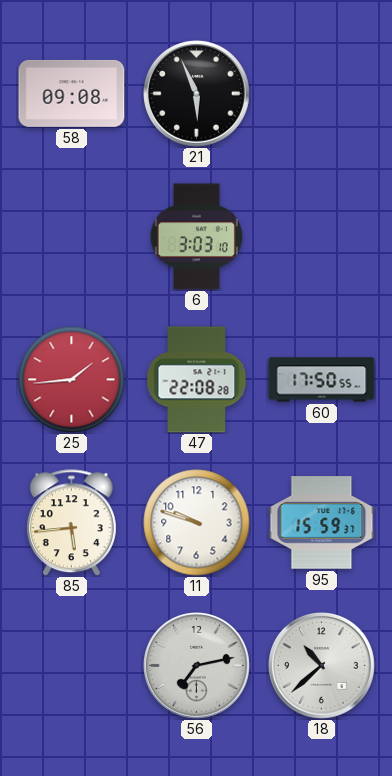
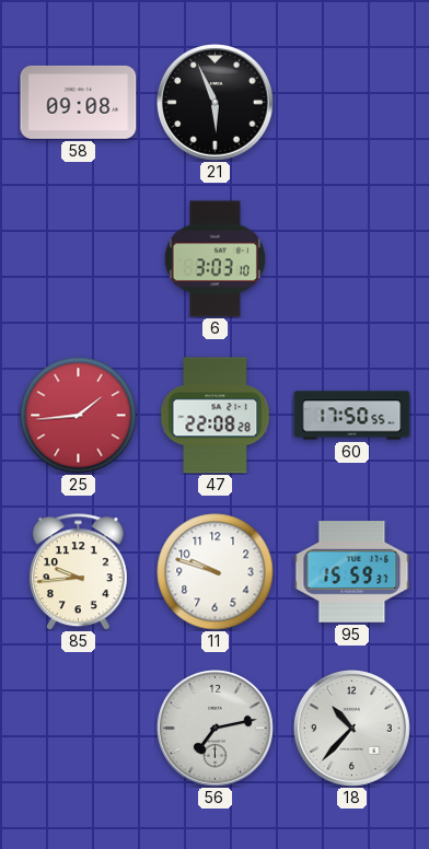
85: 5:44 -> 9:44 (78, 572)
18: 10:38 -> 10:37 (352, 729)
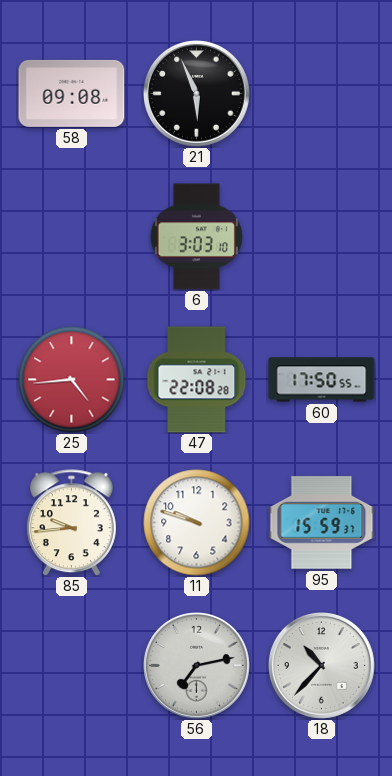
25: 1:44 -> 4:44 (72, 380)
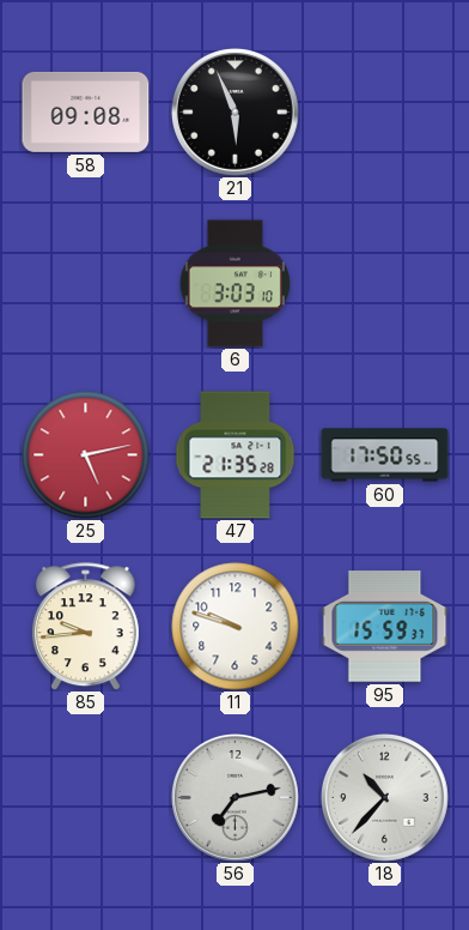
25: 4:44 -> 5:13 (86, 455)
47: 22:08 -> 21:35 (236, 455)
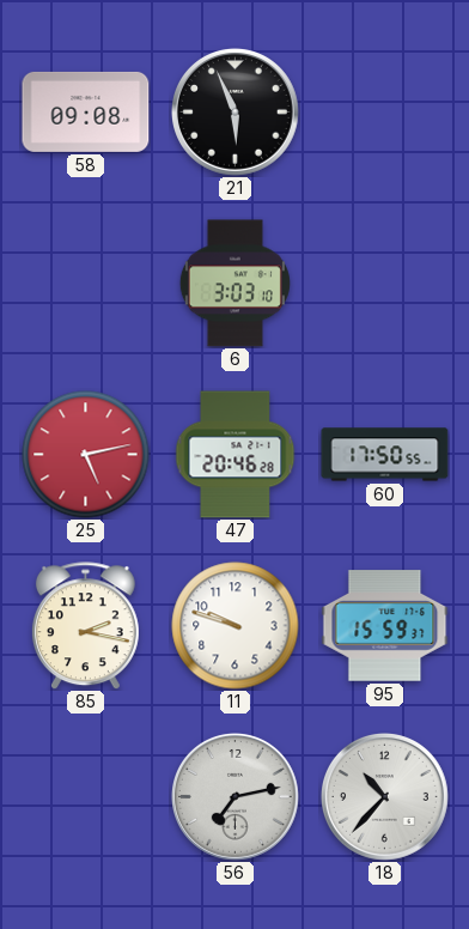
47: 21:35 -> 20:46 (236, 455)
85: 9:44 -> 2:17 (85, 626)
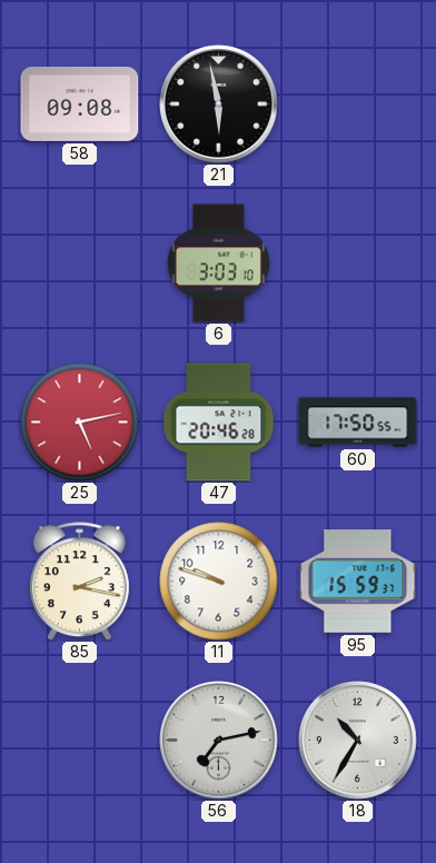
21: 5:56 -> 5:58 (219, 105)
18: 10:37 -> 10:35 (358, 741)
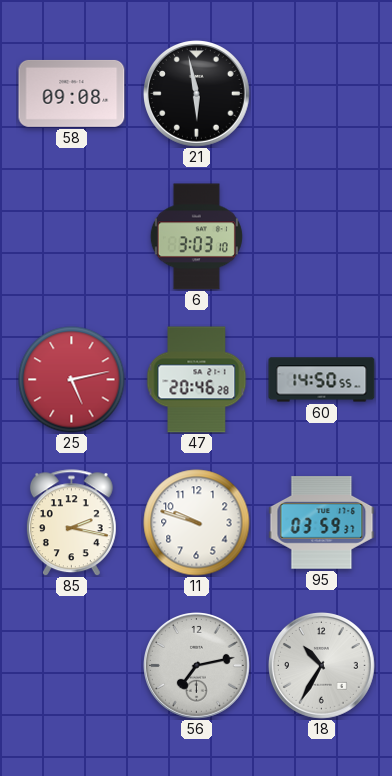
60: 17:50 -> 14:50 (322, 380)
95: 15:59 -> 03:59 (322, 523)
